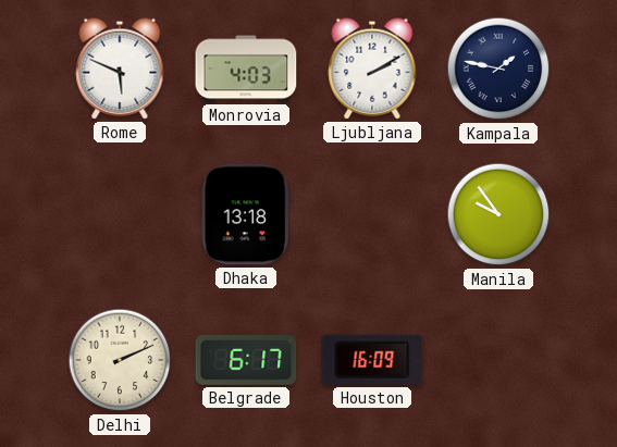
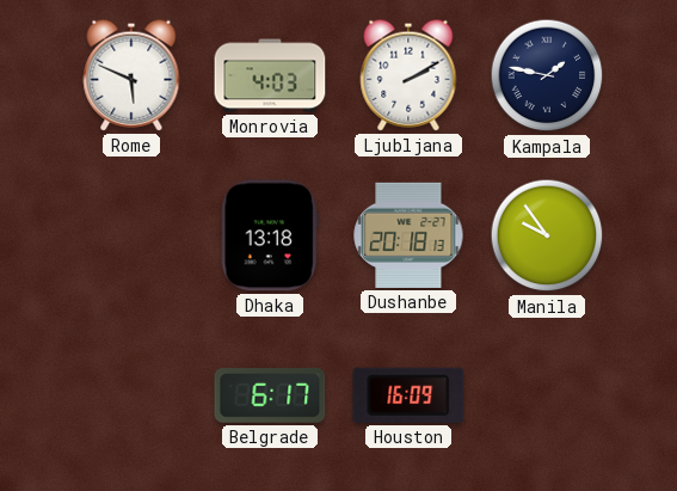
Dushanbe: none -> 20:18 (408, 235)
Delhi: 2:11 -> none (120, 360)
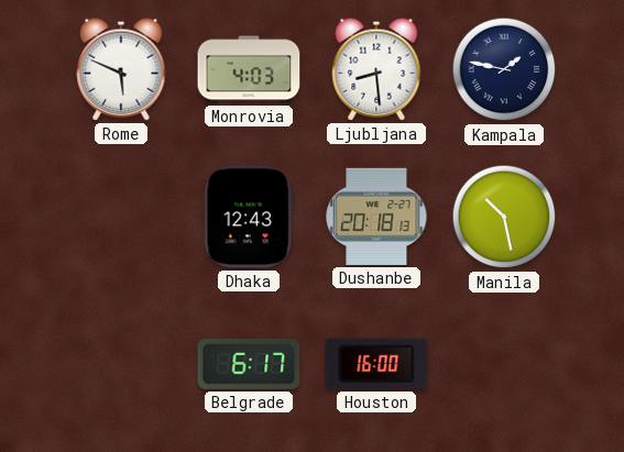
Ljubljana: 2:10 -> 8:29 (376, 69)
Dhaka: 13:18 -> 12:43 (249, 217)
Manila: 9:54 -> 10:28 (504, 217)
Houston: 16:09 -> 16:00 (376, 364)
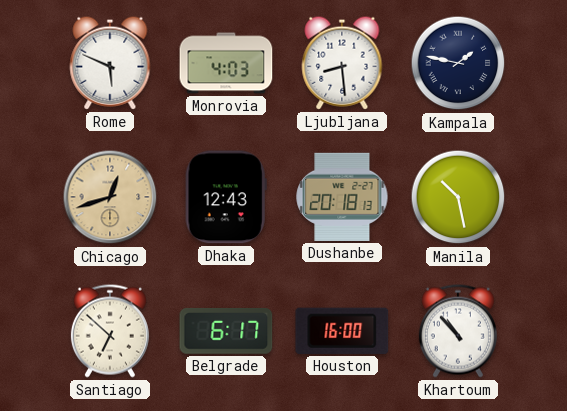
Chicago: none -> 12:42 (110, 197)
Santiago: none -> 6:52 (110, 331)
Khartoum: none -> 10:53 (458, 331)
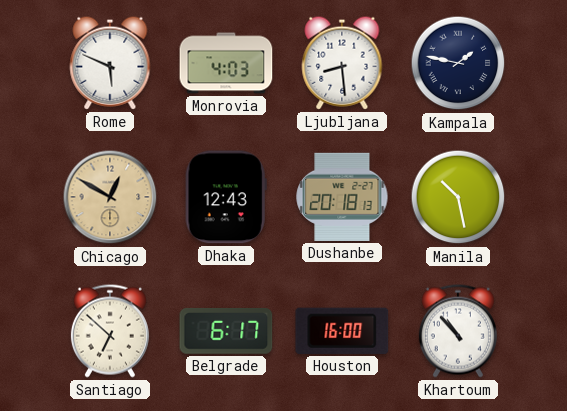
Chicago: 12:42 -> 12:50 (110, 197)
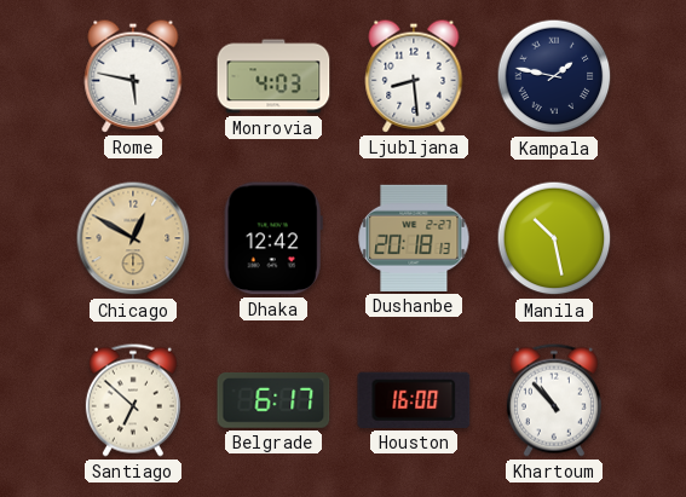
Rome: 5:49 -> 5:47 (133, 76)
Dhaka: 12:43 -> 12:42 (273, 238)
